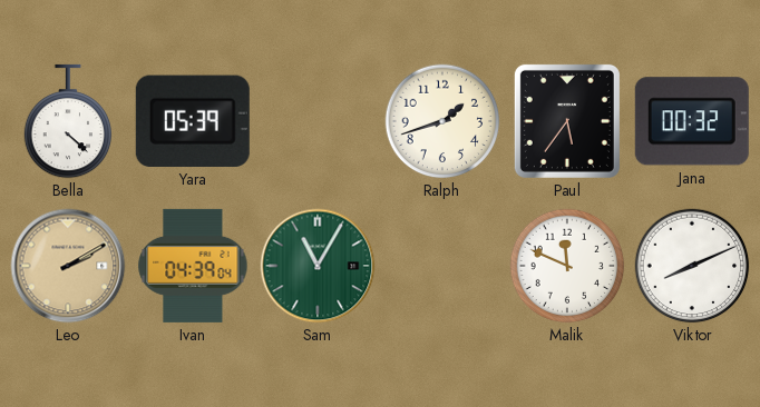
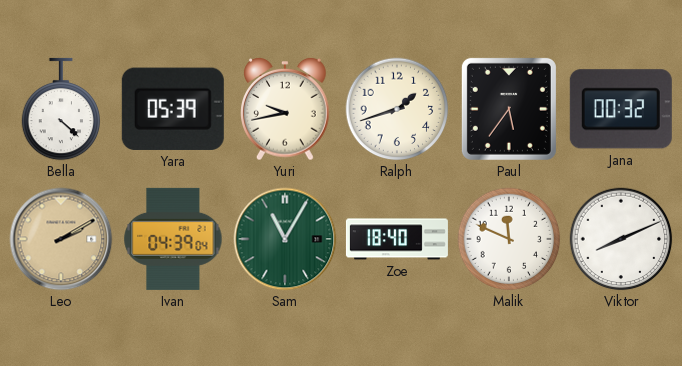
Yuri: none -> 9:43 (285, 110)
Zoe: none -> 18:40 (397, 239)
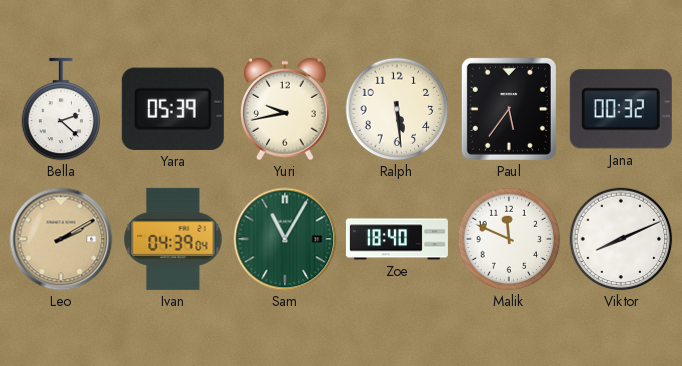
Bella: 4:22 -> 2:22 (61, 109)
Ralph: 1:42 -> 5:29 (397, 109)
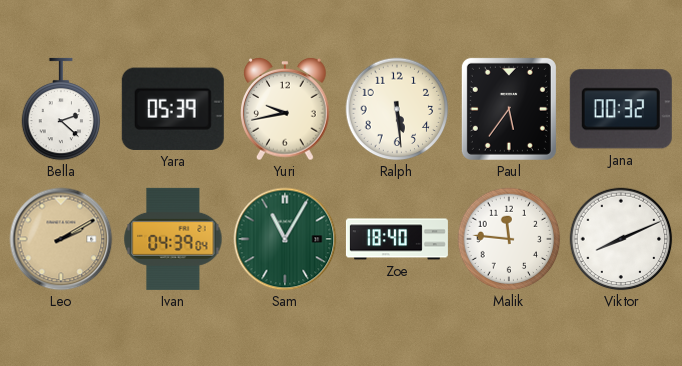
Malik: 11:49 -> 11:46 (509, 239)
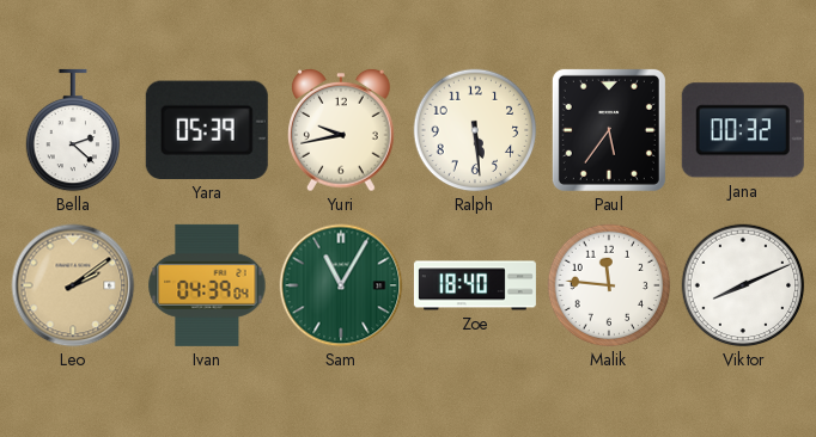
Leo: 2:10 -> 2:09 (73, 285)
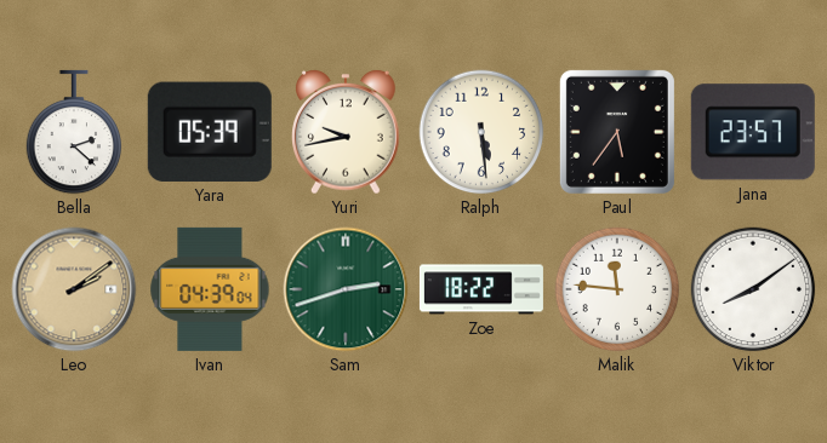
Jana: 00:32 -> 23:57 (753, 132)
Sam: 11:05 -> 2:42 (346, 289)
Zoe: 18:40 -> 18:22 (481, 289)
Viktor: 8:11 -> 8:09 (753, 289)
